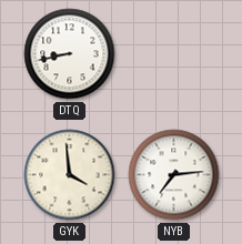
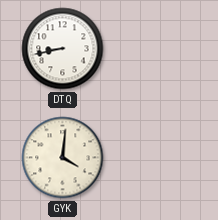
GYK: 3:59 -> 4:01 (63, 158)
NYB: 7:14 -> none (174, 175)
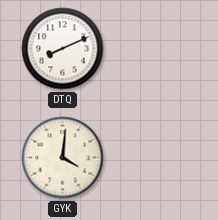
DTQ: 8:43 -> 8:11 (63, 49)
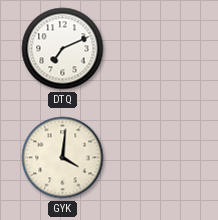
DTQ: 8:11 -> 7:11 (63, 49)
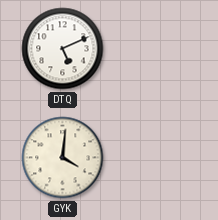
DTQ: 7:11 -> 5:11 (63, 49)
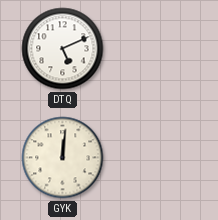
GYK: 4:01 -> 12:01 (63, 158)
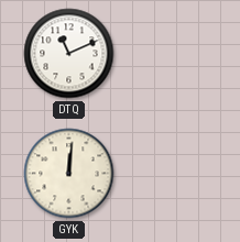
DTQ: 5:11 -> 11:11 (69, 54)
